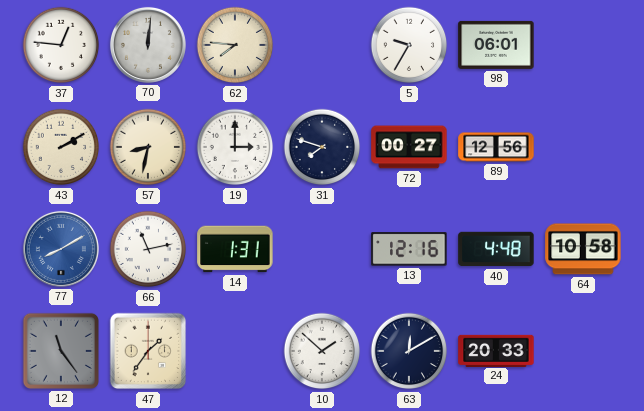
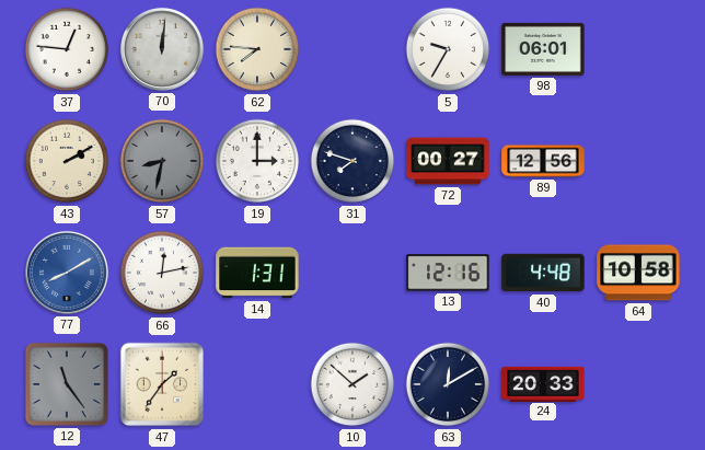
57 dial: cream -> grey (162, 161)
66: 11:13 -> 12:13 (162, 273)
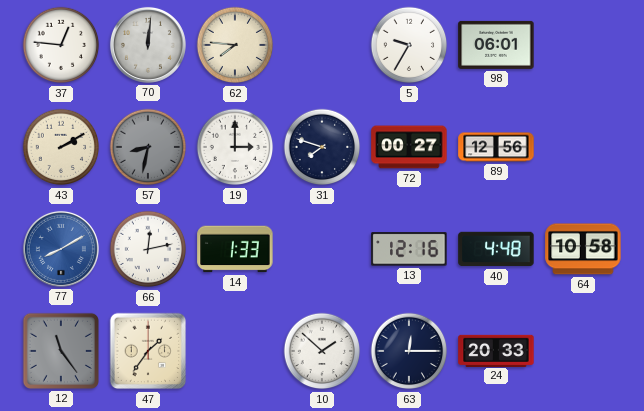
14: 1:31 -> 1:33 (235, 249)
63: 12:10 -> 12:15 (409, 351)
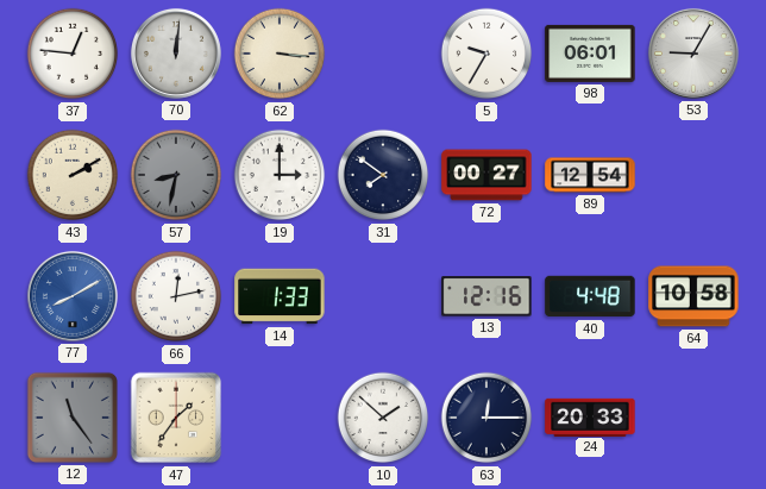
62: 7:46 -> 3:16 (280, 54)
53: none -> 9:05 (693, 54)
31: 7:48 -> 7:51 (383, 175)
89: 12:56 -> 12:54 (590, 175)
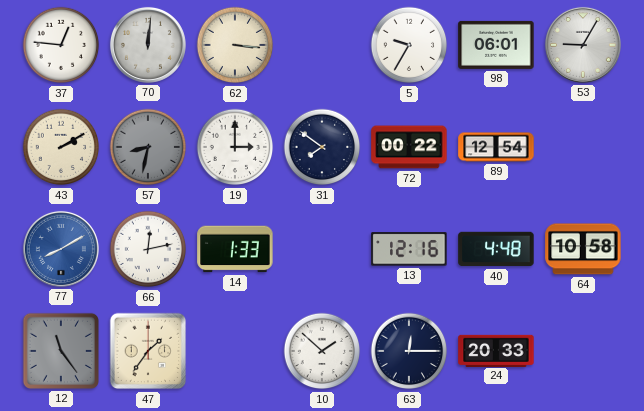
72: 00:27 -> 00:22 (409, 147)
